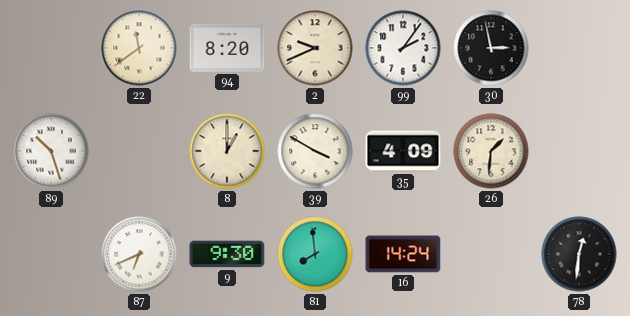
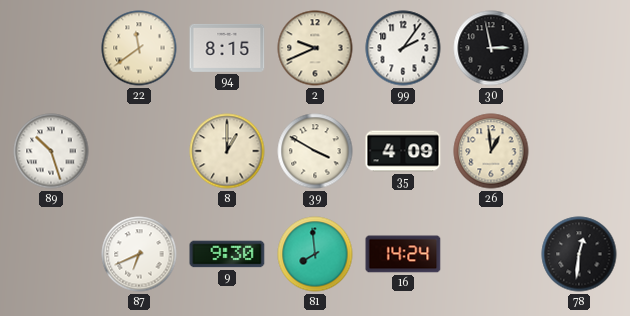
94: 8:20 -> 8:15 (227, 48)
26: 1:31 -> 12:59 (491, 151)
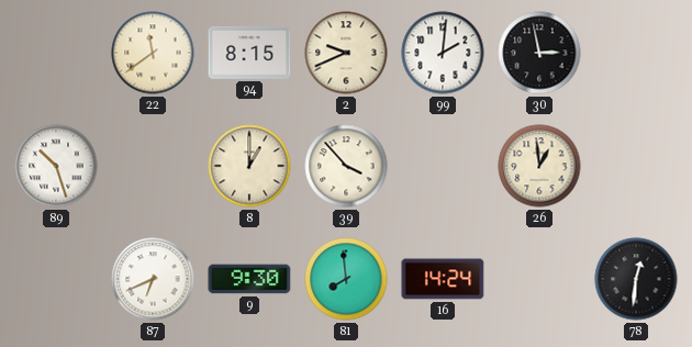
99: 2:06 -> 2:01 (443, 53)
39: 3:50 -> 3:53 (346, 166)
35: 4:09 -> none (403, 151)
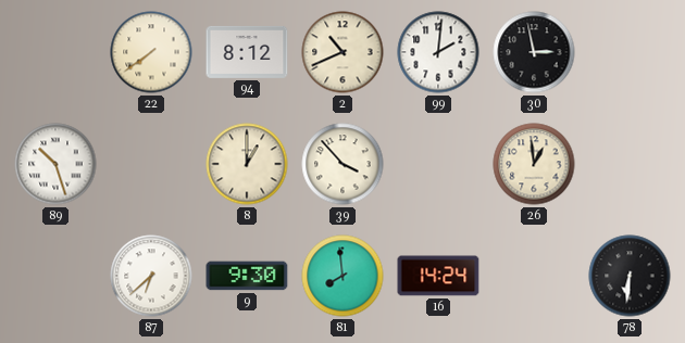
22: 11:39 -> 7:39 (151, 52)
94: 8:15 -> 8:12 (247, 52)
2: 9:41 -> 10:41 (342, 52)
87: 6:41 -> 6:38 (151, 276)
78: 12:31 -> 6:31 (630, 276)
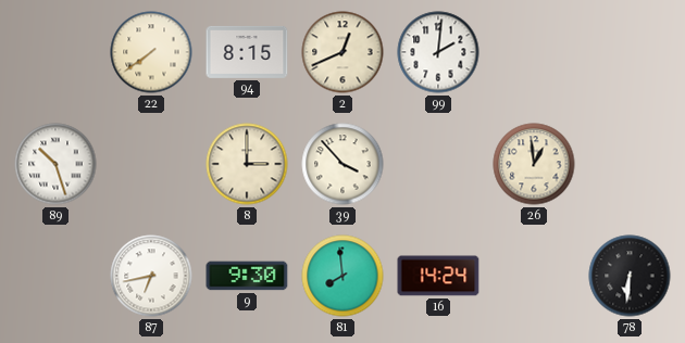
94: 8:12 -> 8:15 (247, 52)
2: 10:41 -> 12:41 (342, 52)
30: 2:58 -> none (534, 52)
8: 1:00 -> 3:00 (247, 164)
87: 6:38 -> 6:43 (151, 276)
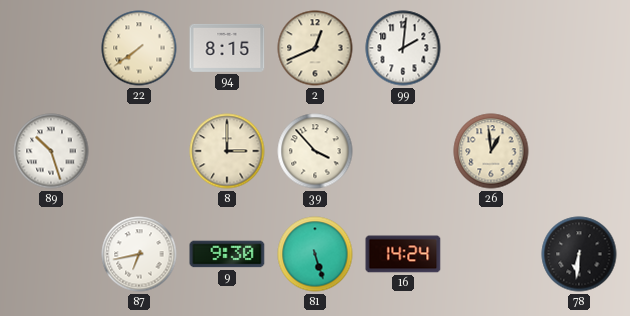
81: 7:59 -> 5:27 (315, 254)
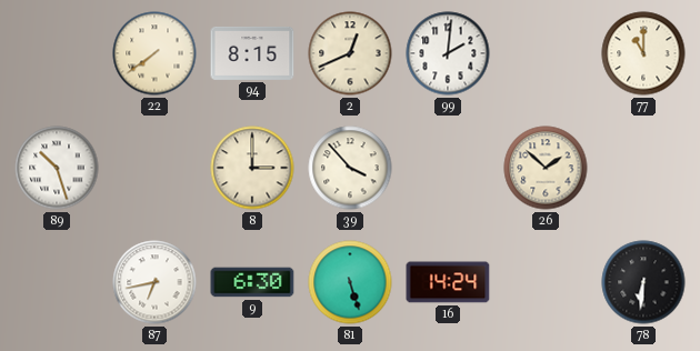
77: none -> 11:00 (643, 53)
26: 12:59 -> 1:52 (546, 168)
9: 9:30 -> 6:30 (252, 282)
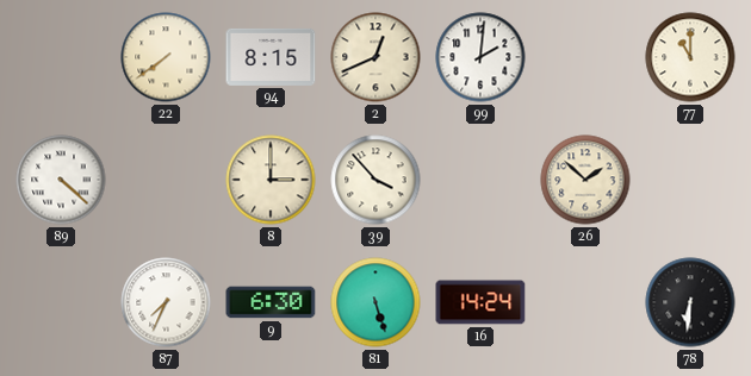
89: 10:27 -> 4:22 (61, 180)
87: 6:43 -> 7:34 (166, 302)
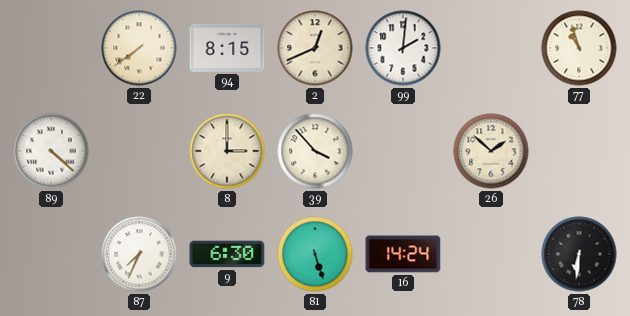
77: 11:00 -> 10:57 (579, 48)
